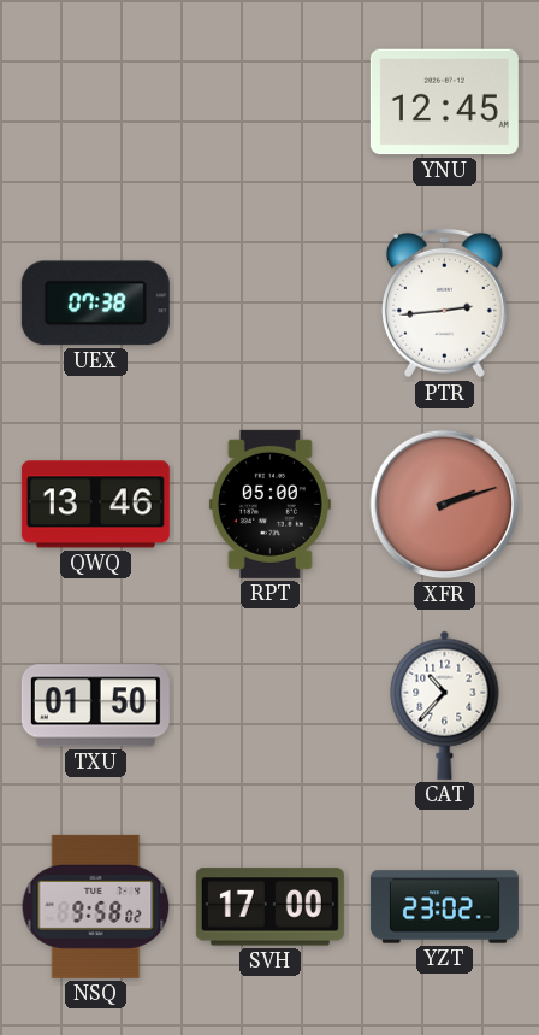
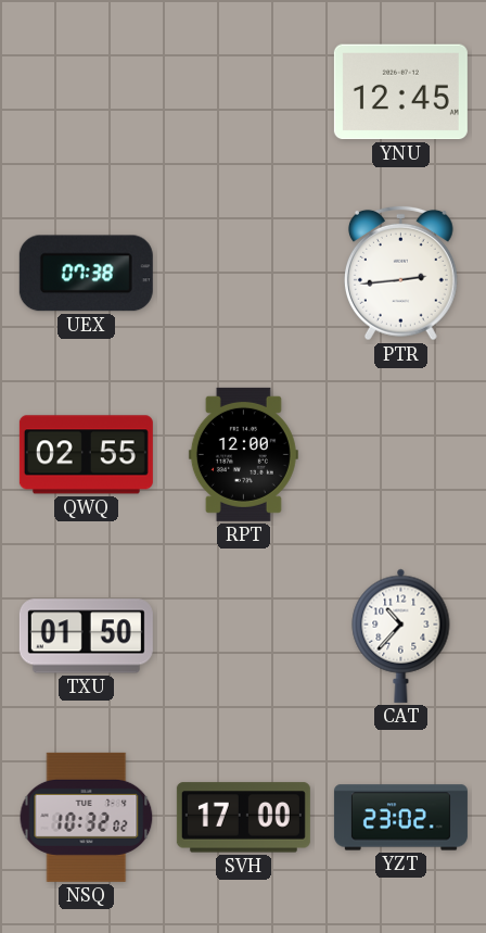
QWQ: 13:46 -> 02:55 (86, 455)
RPT: 05:00 -> 12:00 (243, 454)
XFR: 2:12 -> none (445, 505)
NSQ: 9:58 -> 10:32 (87, 817)
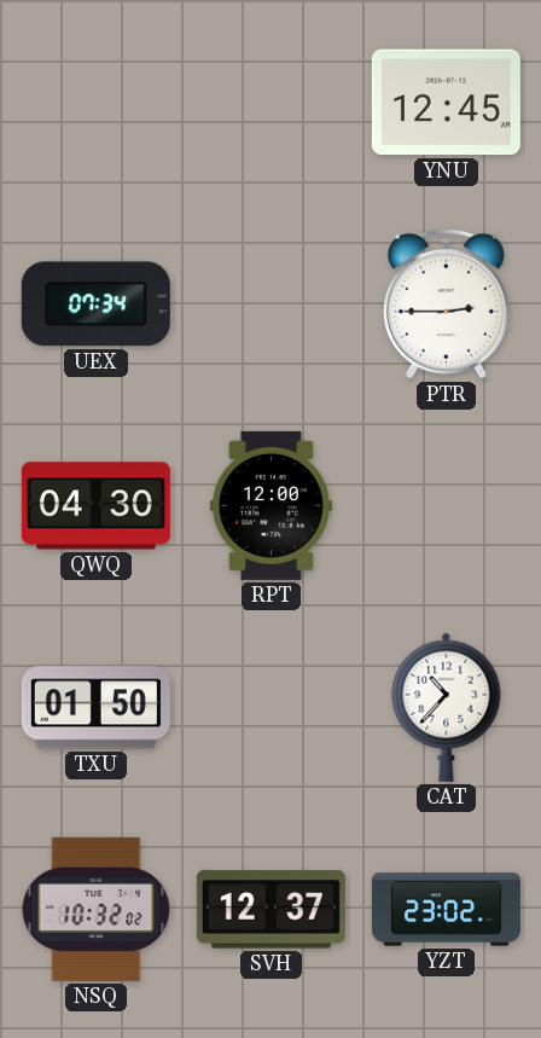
UEX: 07:38 -> 07:34 (95, 305)
PTR: 2:44 -> 2:45 (446, 303)
QWQ: 02:55 -> 04:30 (95, 506)
SVH: 17:00 -> 12:37 (270, 910)
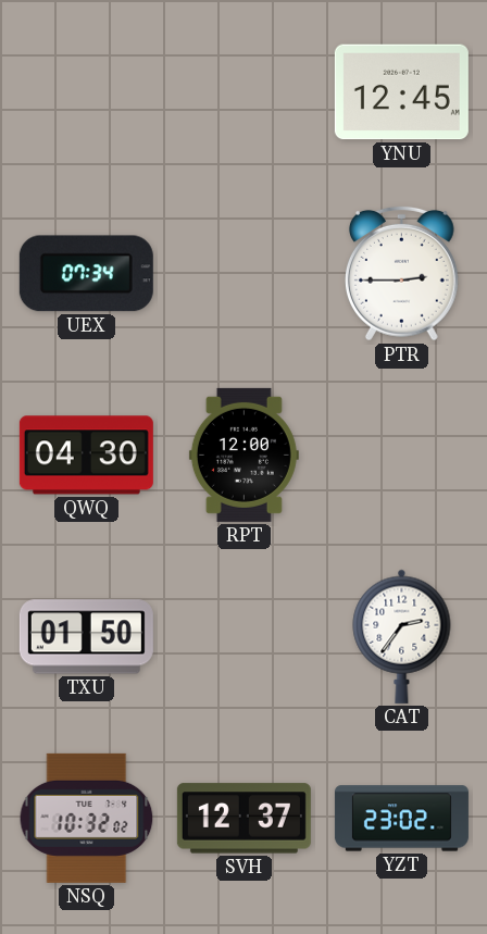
CAT: 10:37 -> 2:36 (402, 636)
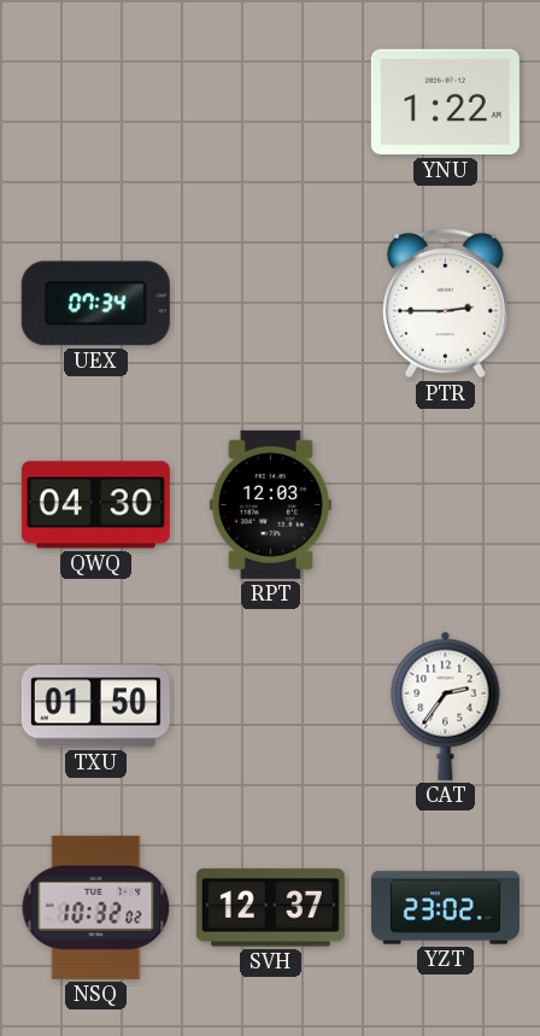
YNU: 12:45 -> 1:22 (445, 103)
RPT: 12:00 -> 12:03 (270, 504)
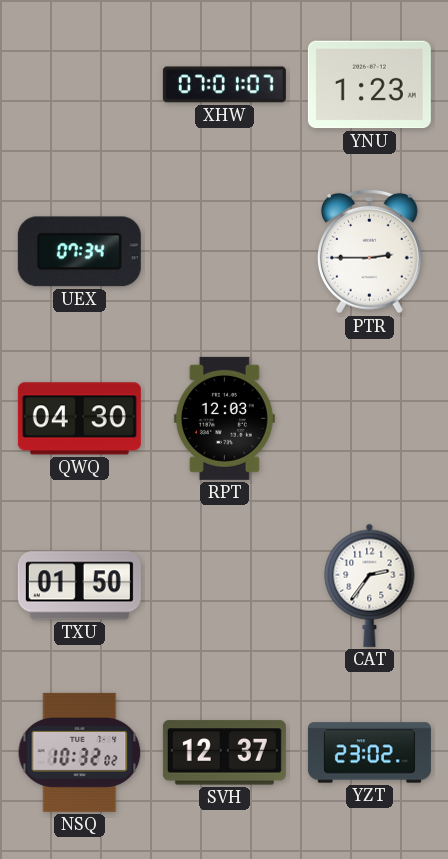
XHW: none -> 07:01 (224, 85)
YNU: 1:22 -> 1:23 (369, 85)
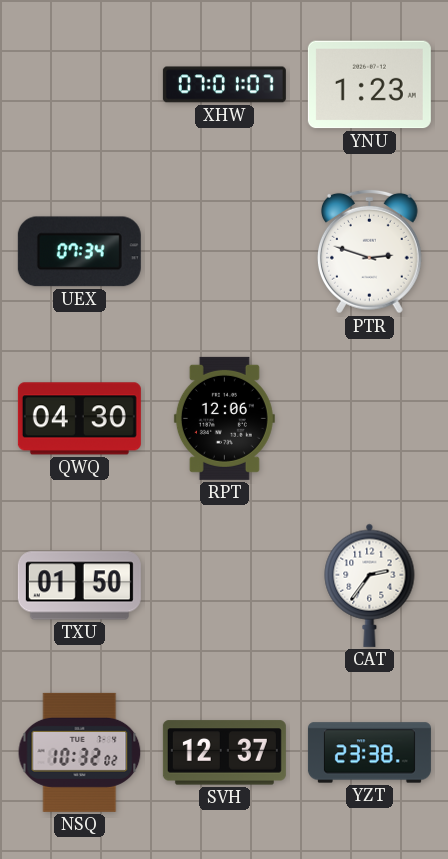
PTR: 2:45 -> 2:48 (369, 251)
RPT: 12:03 -> 12:06 (224, 418)
YZT: 23:02 -> 23:38 (369, 753)
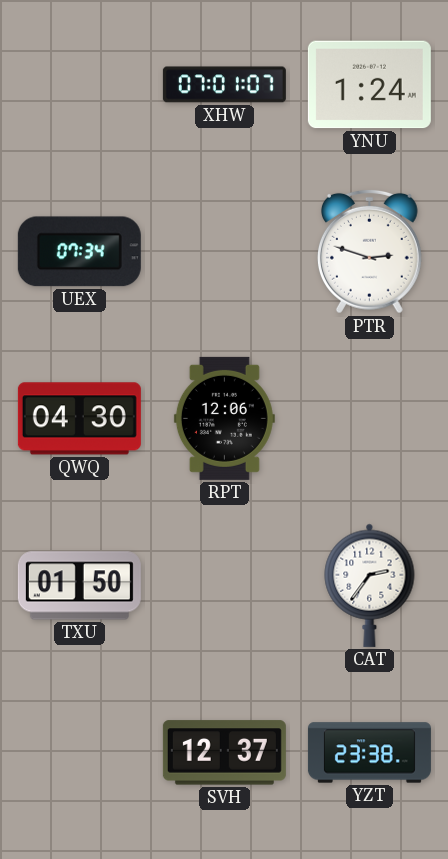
YNU: 1:23 -> 1:24 (369, 85)
NSQ: 10:32 -> none (80, 752)
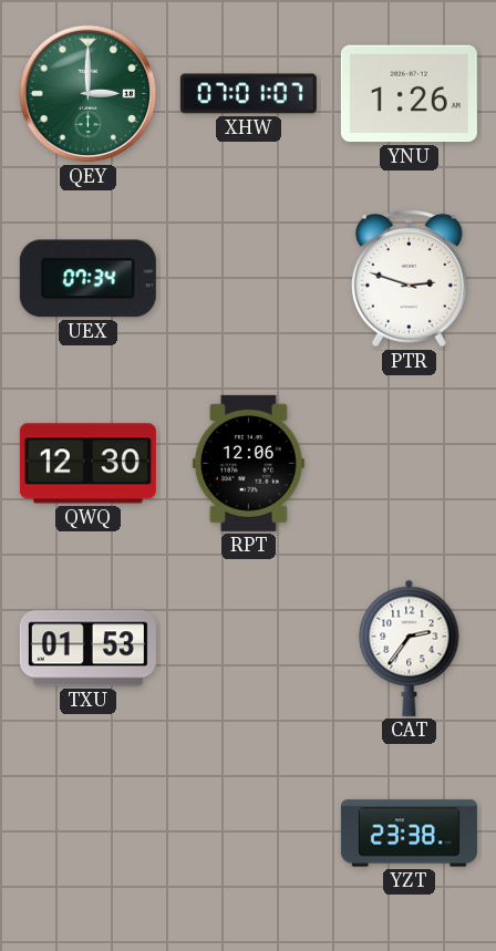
QEY: none -> 3:00 (89, 94)
YNU: 1:24 -> 1:26 (409, 94)
QWQ: 04:30 -> 12:30 (87, 464)
TXU: 01:50 -> 01:53 (87, 649)
SVH: 12:37 -> none (224, 753)
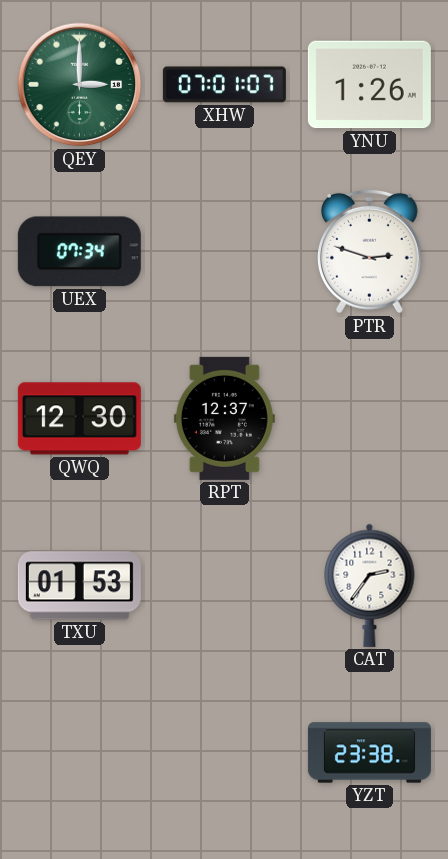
RPT: 12:06 -> 12:37 (224, 418)
